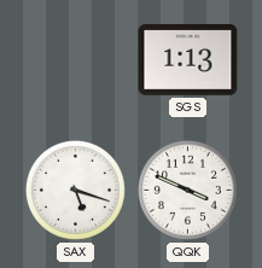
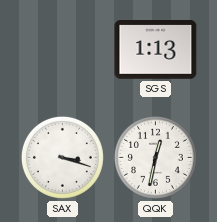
SAX: 5:18 -> 3:18 (62, 157)
QQK: 3:49 -> 12:32 (155, 157)
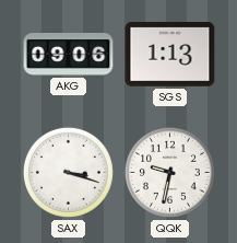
AKG: none -> 09:06 (69, 55)
QQK: 12:32 -> 9:32 (169, 172)
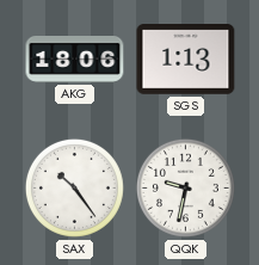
AKG: 09:06 -> 18:06 (75, 60)
SAX: 3:18 -> 10:24 (74, 187)
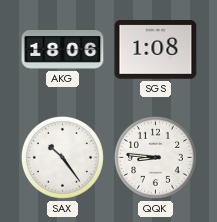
SGS: 1:13 -> 1:08 (156, 50)
QQK: 9:32 -> 8:46 (155, 157)
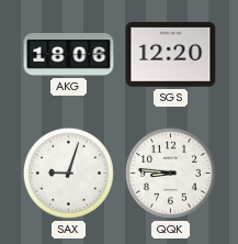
SGS: 1:08 -> 12:20 (171, 55)
SAX: 10:24 -> 9:03 (68, 173)
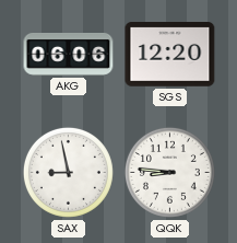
AKG: 18:06 -> 06:06 (69, 55)
SAX: 9:03 -> 8:58 (68, 172)
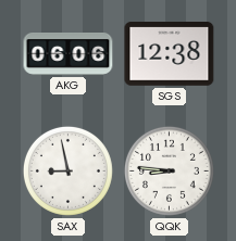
SGS: 12:20 -> 12:38 (170, 54)
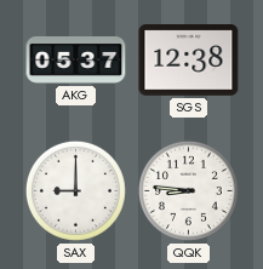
AKG: 06:06 -> 05:37 (76, 61)
SAX: 8:58 -> 9:00 (75, 190)
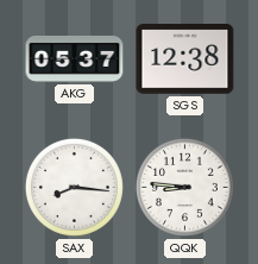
SAX: 9:00 -> 8:16 (74, 187)
